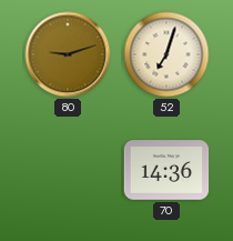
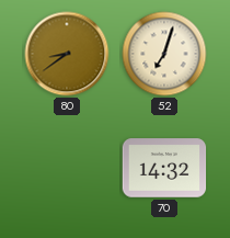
80: 9:12 -> 8:39 (67, 54)
70: 14:36 -> 14:32 (164, 168)
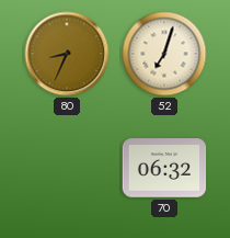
80: 8:39 -> 8:34 (67, 54)
70: 14:32 -> 06:32 (164, 168)
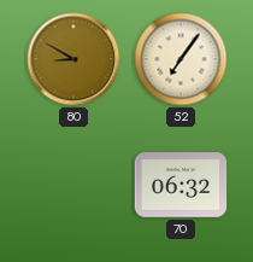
80: 8:34 -> 8:50 (73, 59)
52: 7:03 -> 7:06 (181, 59)
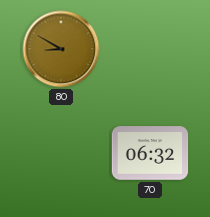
52: 7:06 -> none (181, 59)
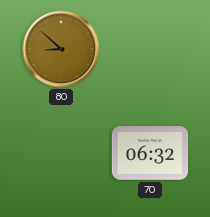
80: 8:50 -> 8:52 (61, 49)
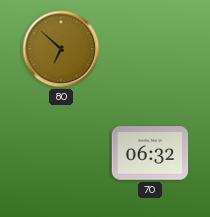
80: 8:52 -> 6:52 (61, 49)
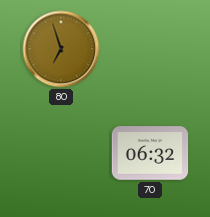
80: 6:52 -> 6:57 (61, 49)
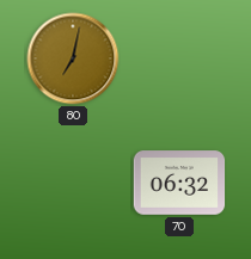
80: 6:57 -> 7:02 (73, 58)
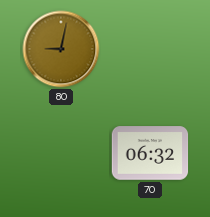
80: 7:02 -> 9:02 (61, 49)
